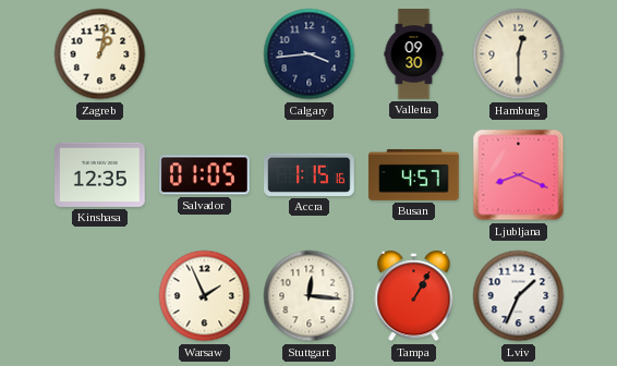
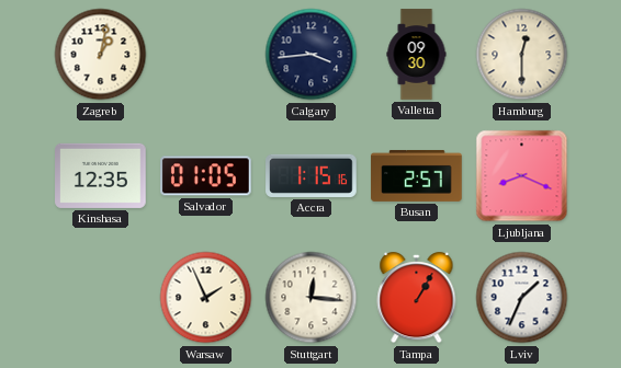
Busan: 4:57 -> 2:57 (417, 175)
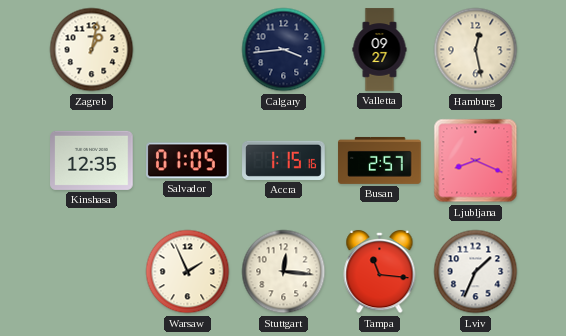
Valletta: 09:30 -> 09:27 (380, 50)
Hamburg: 12:30 -> 12:28 (476, 50)
Tampa: 1:05 -> 11:16 (380, 272)
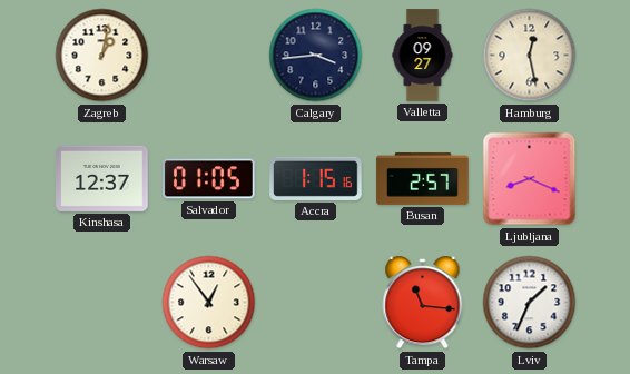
Kinshasa: 12:35 -> 12:37 (102, 178)
Warsaw: 1:56 -> 12:54 (209, 303)
Stuttgart: 12:16 -> none (284, 272)
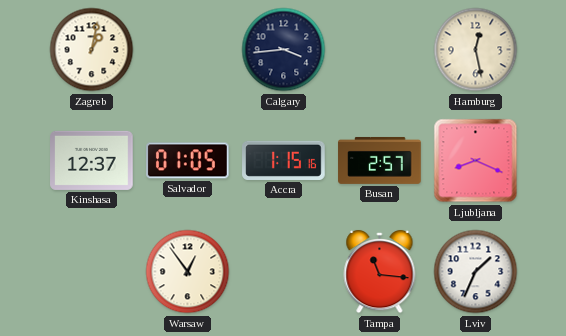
Valletta: 09:27 -> none (423, 56)
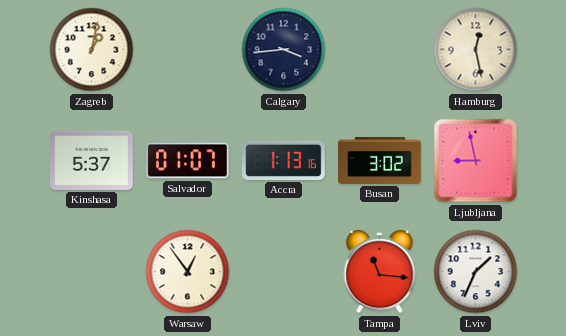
Kinshasa: 12:37 -> 5:37 (92, 160)
Salvador: 01:05 -> 01:07 (188, 161)
Accra: 1:15 -> 1:13 (284, 160)
Busan: 2:57 -> 3:02 (380, 160)
Ljubljana: 8:19 -> 8:58 (476, 161)
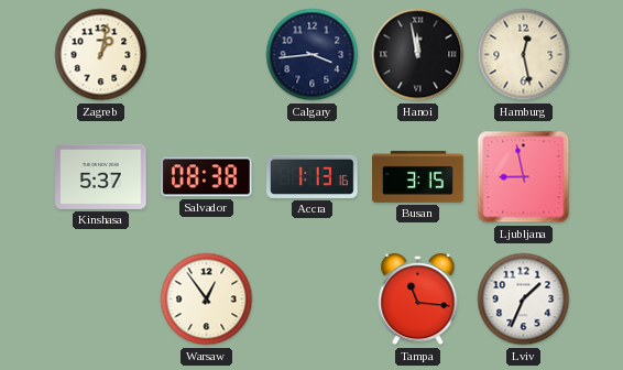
Hanoi: none -> 11:58 (418, 55)
Salvador: 01:07 -> 08:38 (207, 177)
Busan: 3:02 -> 3:15 (418, 176)
